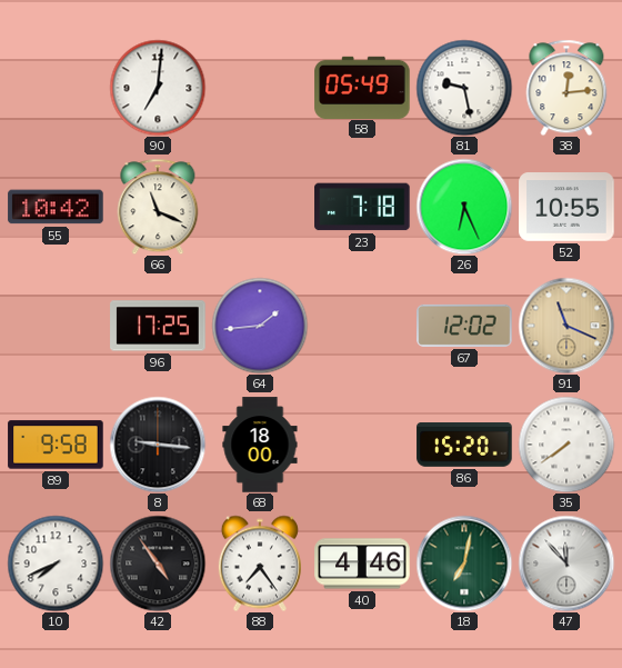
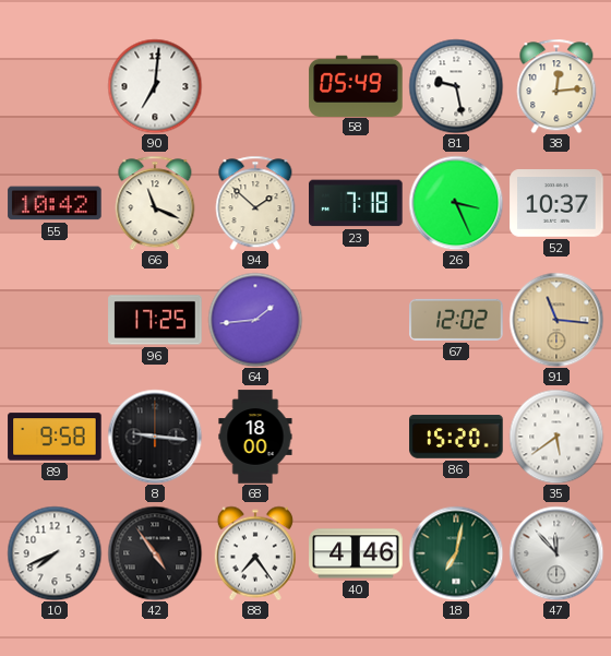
94: none -> 1:52 (255, 203)
26: 6:26 -> 3:26 (456, 203)
52: 10:55 -> 10:37 (556, 204)
91: 11:19 -> 11:16 (556, 320)
35: 7:39 -> 5:39 (556, 437)
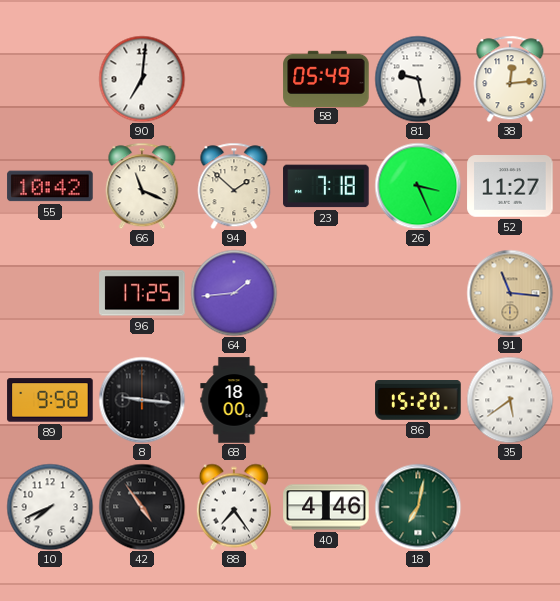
52: 10:37 -> 11:27 (510, 187)
67: 12:02 -> none (456, 320)
47: 11:53 -> none (556, 553)
